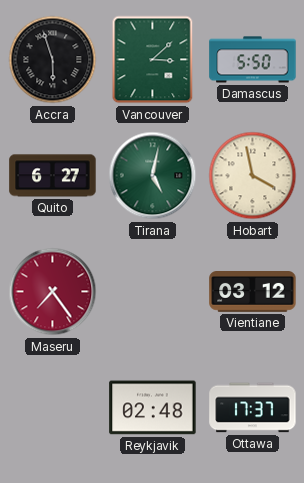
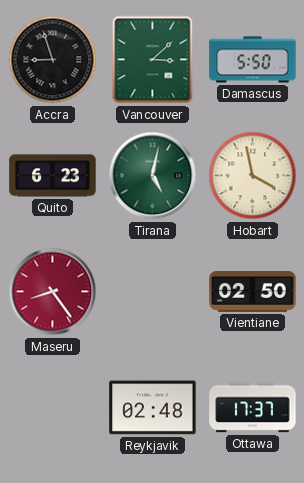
Accra: 5:57 -> 8:57 (53, 60)
Quito: 6:27 -> 6:23 (53, 176)
Maseru: 7:24 -> 8:24 (53, 292)
Vientiane: 03:12 -> 02:50 (253, 292)
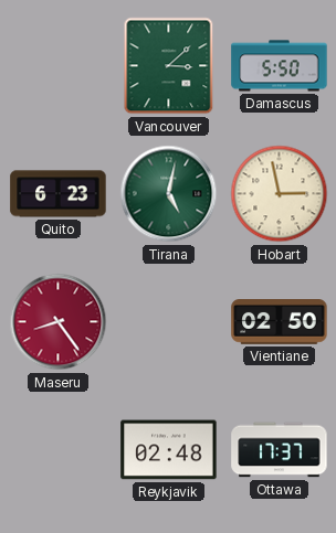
Accra: 8:57 -> none (53, 60)
Hobart: 3:58 -> 2:58 (280, 194)
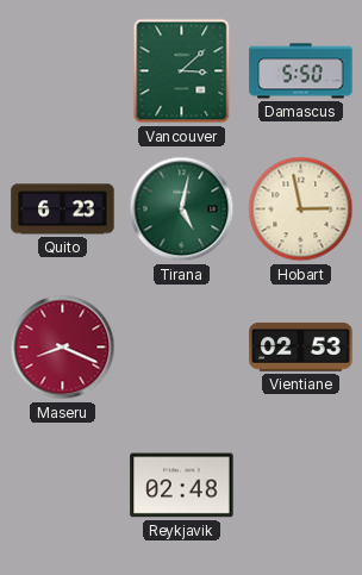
Maseru: 8:24 -> 8:19 (63, 348)
Vientiane: 02:50 -> 02:53 (301, 348)
Ottawa: 17:37 -> none (280, 450)
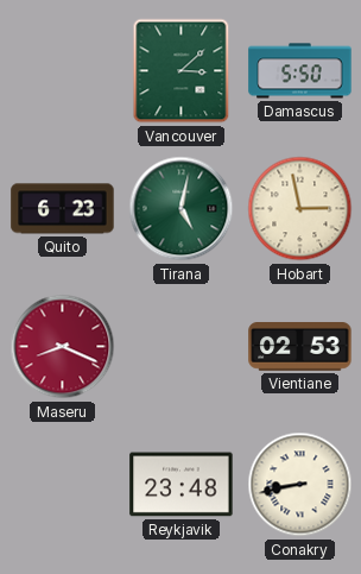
Reykjavik: 02:48 -> 23:48 (182, 485)
Conakry: none -> 8:43 (300, 485)
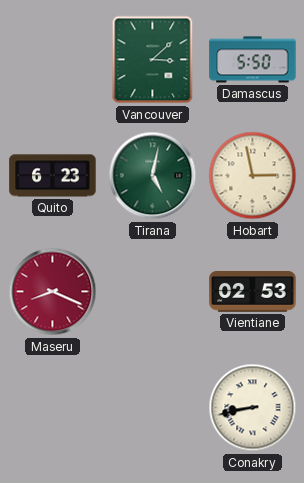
Reykjavik: 23:48 -> none (182, 485)
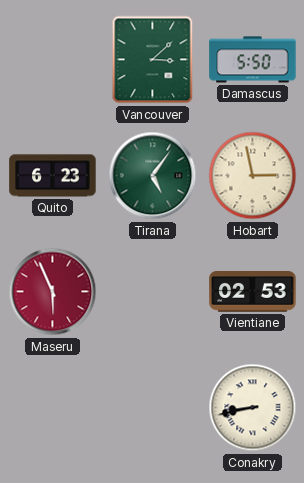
Tirana: 5:02 -> 5:06 (153, 176)
Maseru: 8:19 -> 5:56 (53, 292)
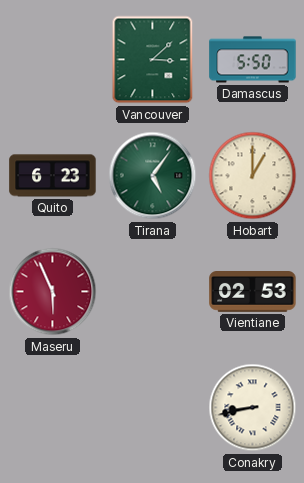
Hobart: 2:58 -> 1:00 (253, 176)
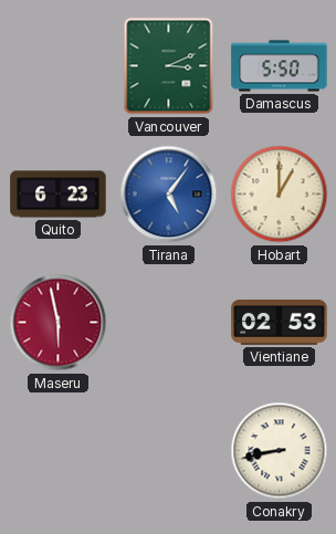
Vancouver: 3:08 -> 3:11 (169, 66)
Tirana dial: green -> blue (169, 195)
Maseru: 5:56 -> 5:58 (59, 323)
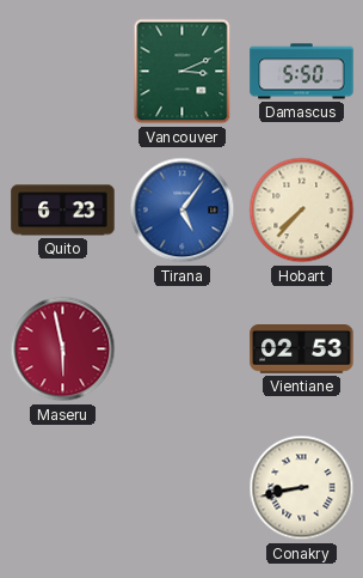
Hobart: 1:00 -> 7:37 (302, 211)
